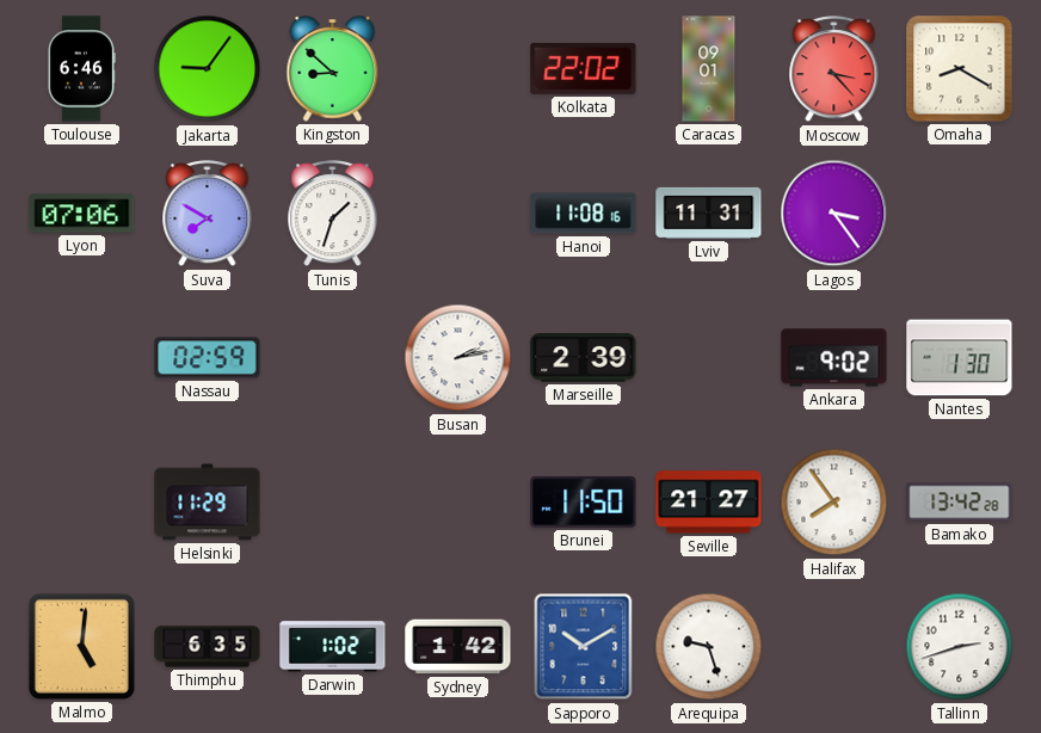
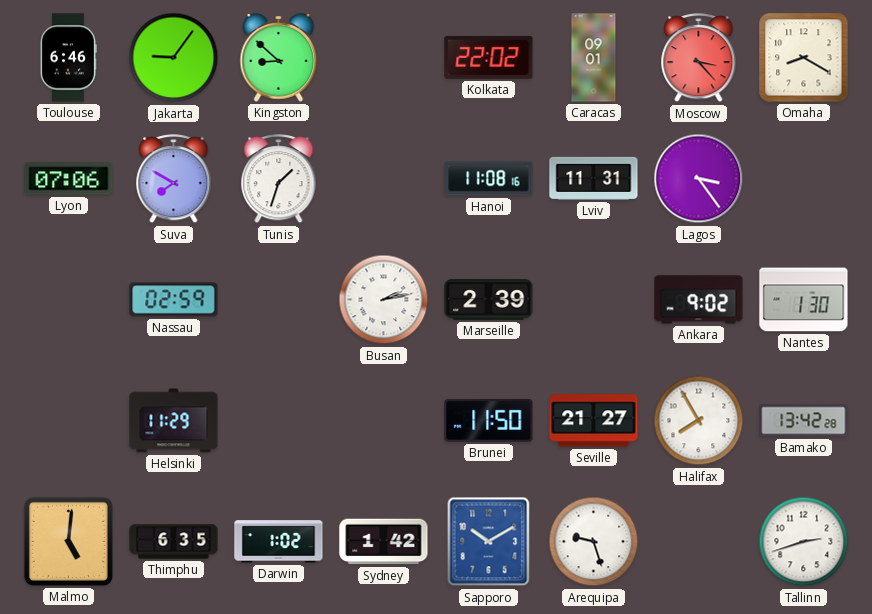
Halifax: 7:54 -> 7:55 (699, 421)
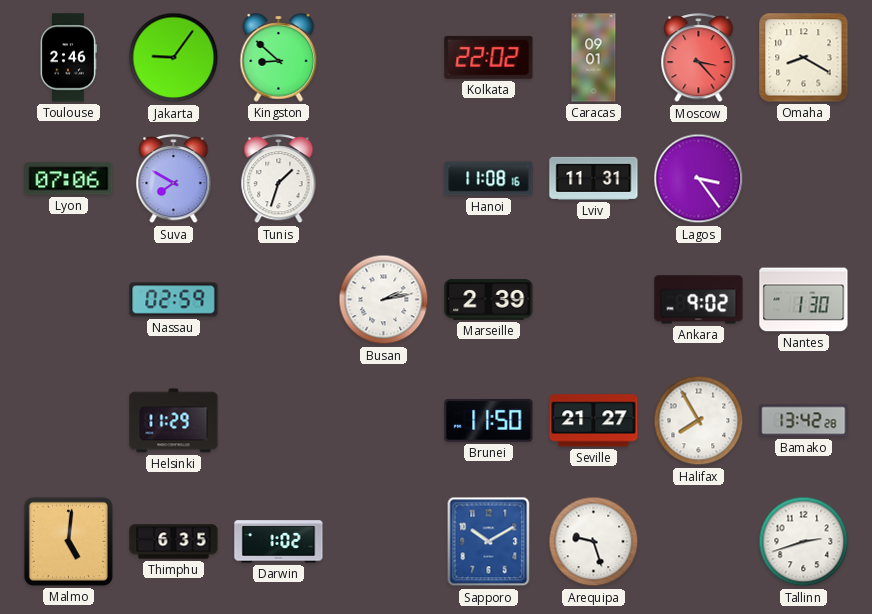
Toulouse: 6:46 -> 2:46 (68, 58)
Sydney: 1:42 -> none (384, 542)
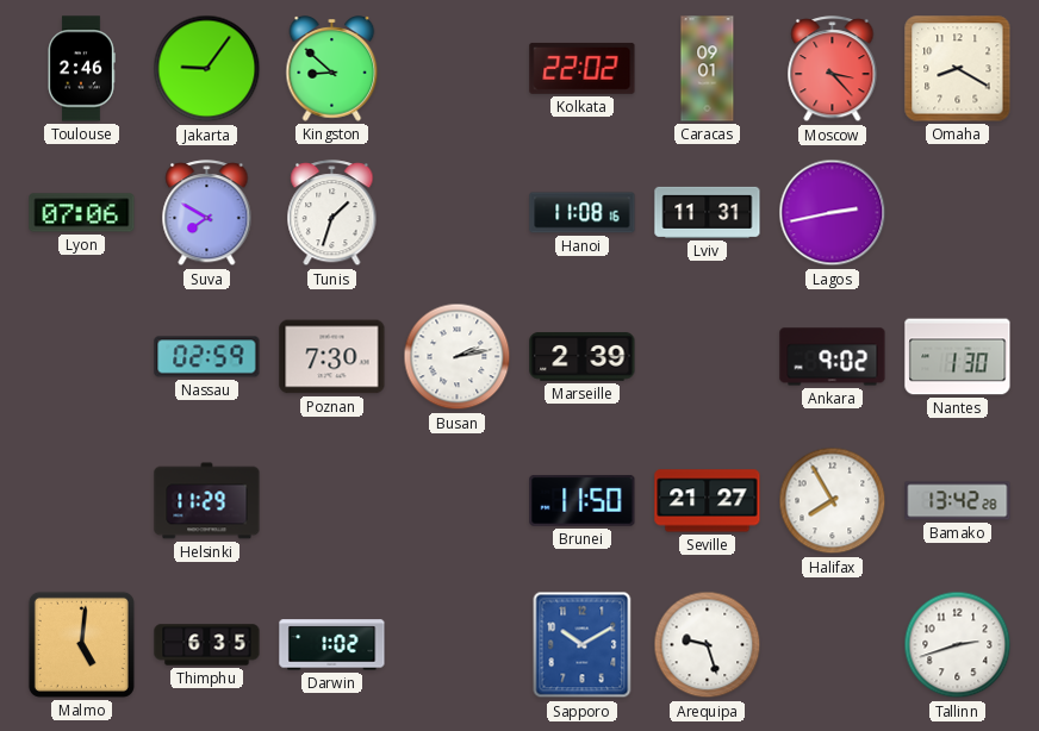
Lagos: 3:24 -> 2:43 (833, 213)
Poznan: none -> 7:30 (332, 357)
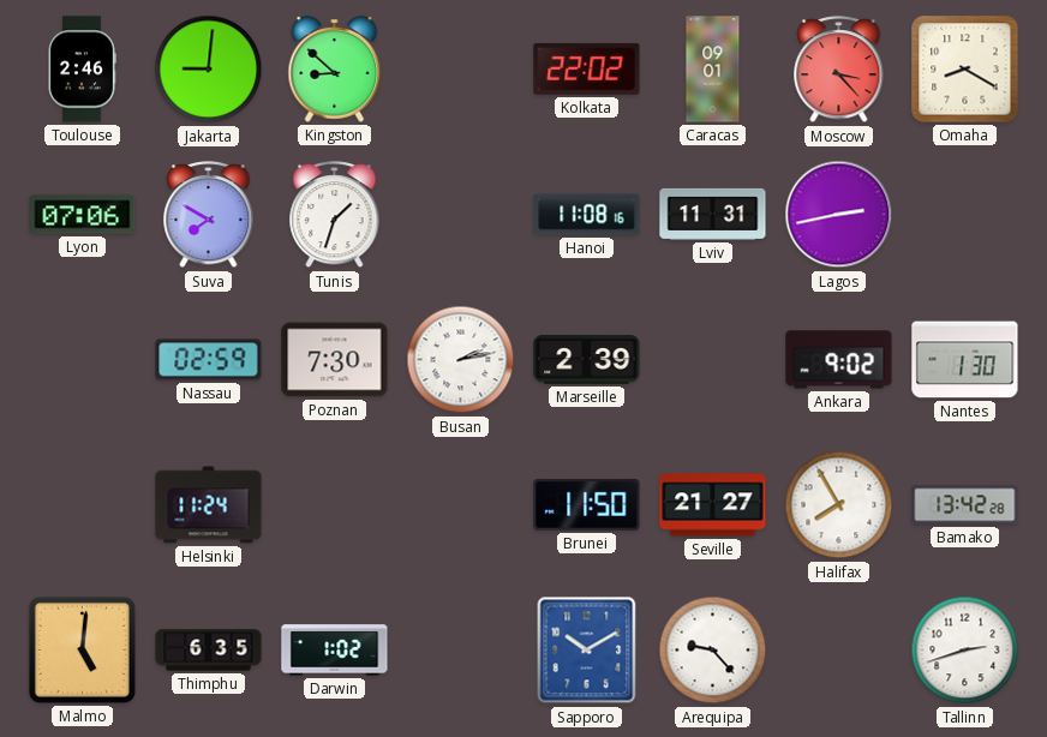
Jakarta: 9:06 -> 9:01 (209, 70)
Helsinki: 11:29 -> 11:24 (209, 505)
Arequipa: 9:27 -> 9:23 (713, 651)
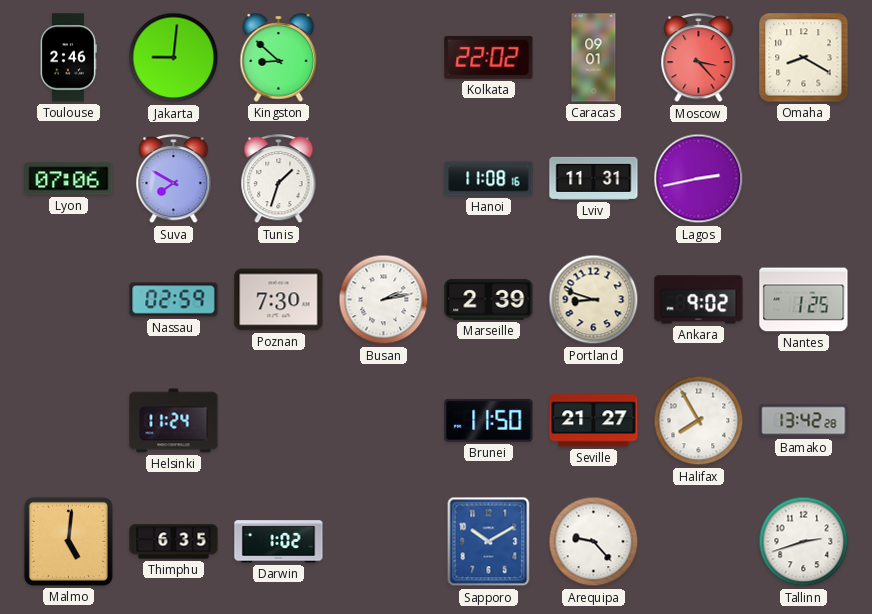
Portland: none -> 8:48 (594, 300)
Nantes: 1:30 -> 1:25 (804, 300)
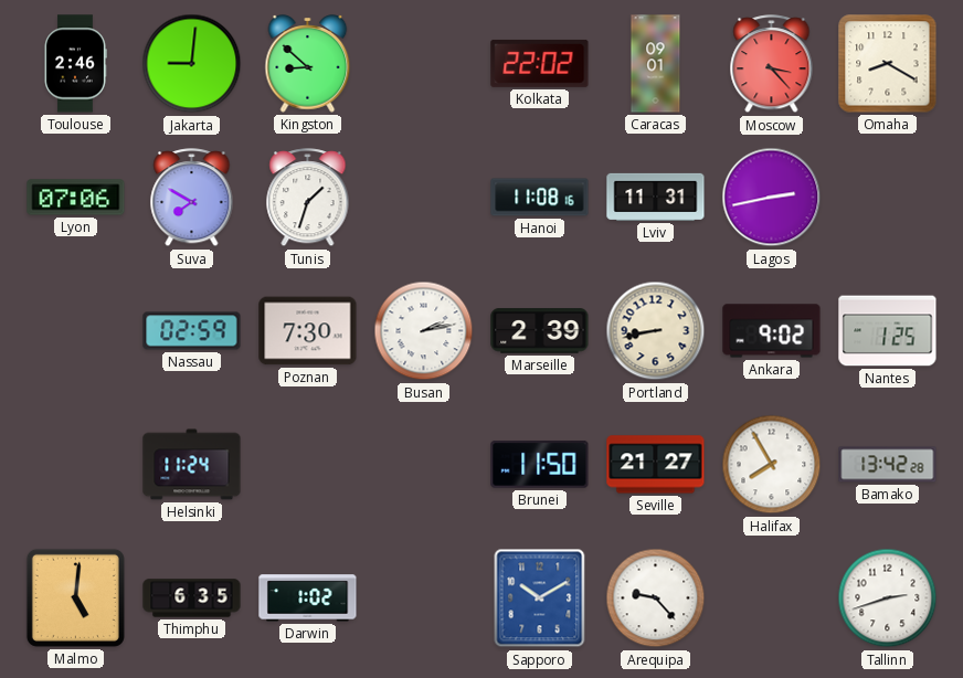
Portland: 8:48 -> 8:43 (656, 331)
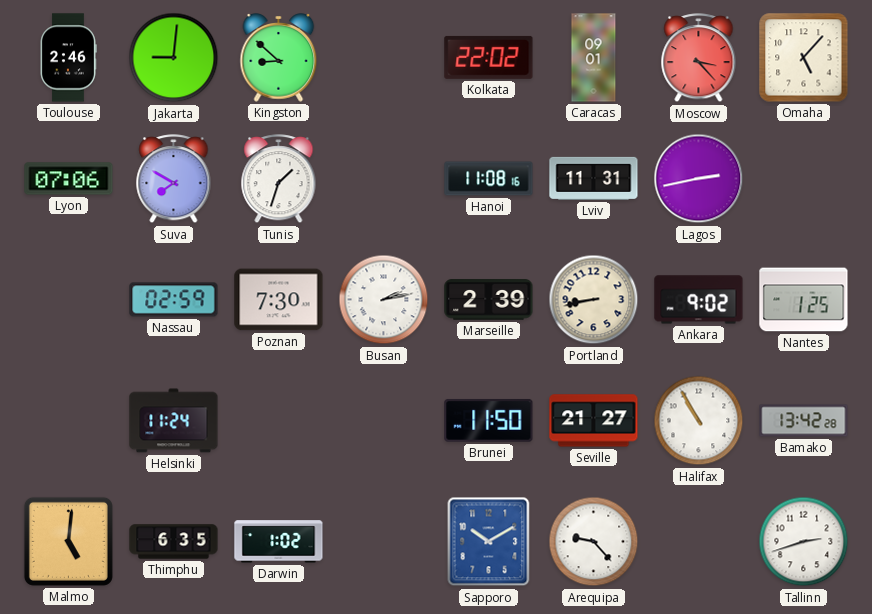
Omaha: 8:20 -> 5:07 (804, 58)
Halifax: 7:55 -> 10:55 (699, 421)
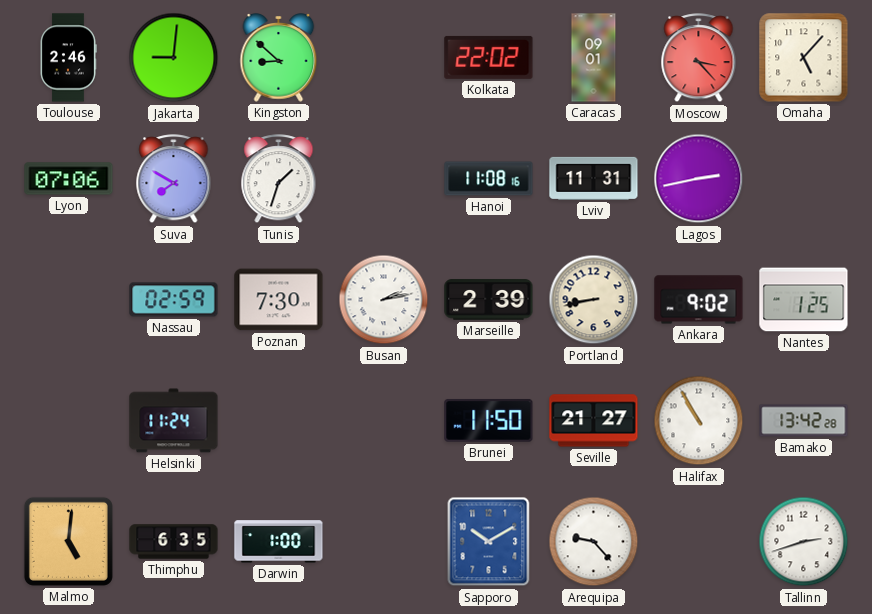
Darwin: 1:02 -> 1:00 (279, 542)
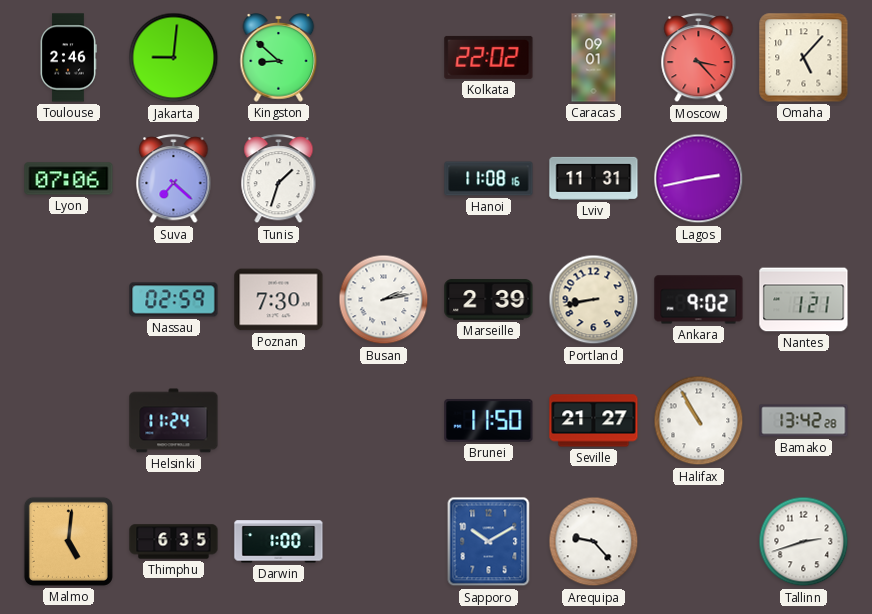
Suva: 7:50 -> 7:22 (174, 179)
Nantes: 1:25 -> 1:21 (804, 300)
